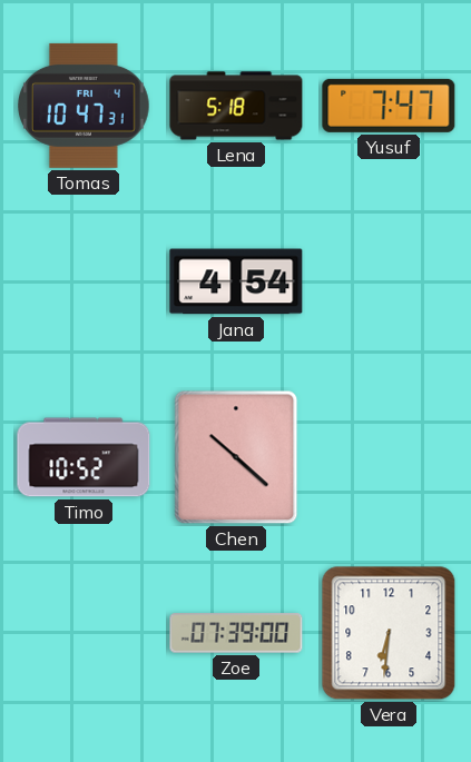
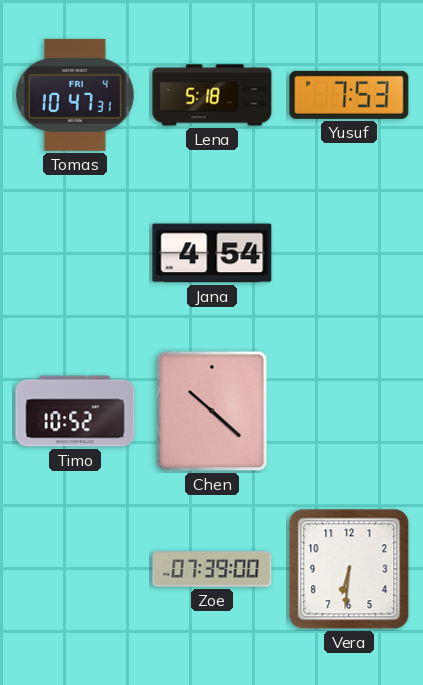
Yusuf: 7:47 -> 7:53 (349, 95)
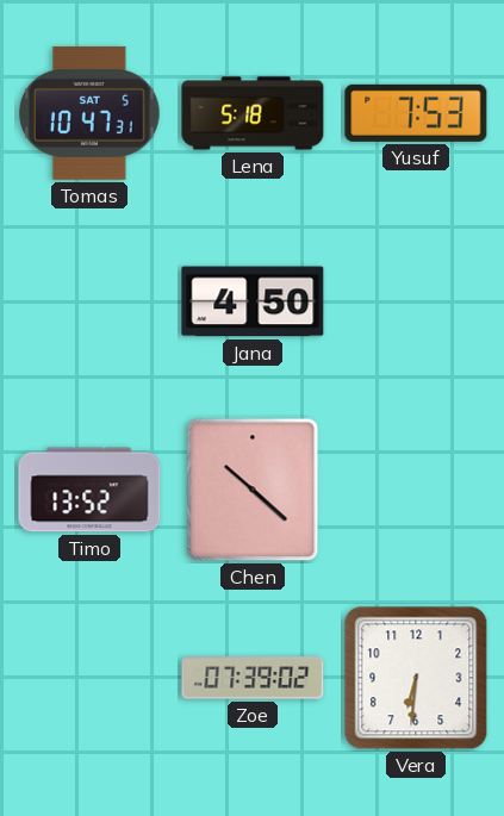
Tomas date: FRI 4 -> SAT 5 (89, 113)
Jana: 4:54 -> 4:50 (253, 301)
Timo: 10:52 -> 13:52 (89, 490)
Zoe: 07:39:00 -> 07:39:02 (253, 678)
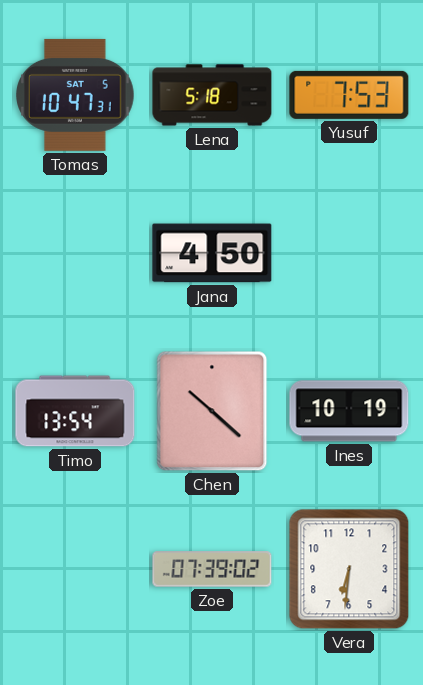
Timo: 13:52 -> 13:54 (75, 411)
Ines: none -> 10:19 (349, 411)
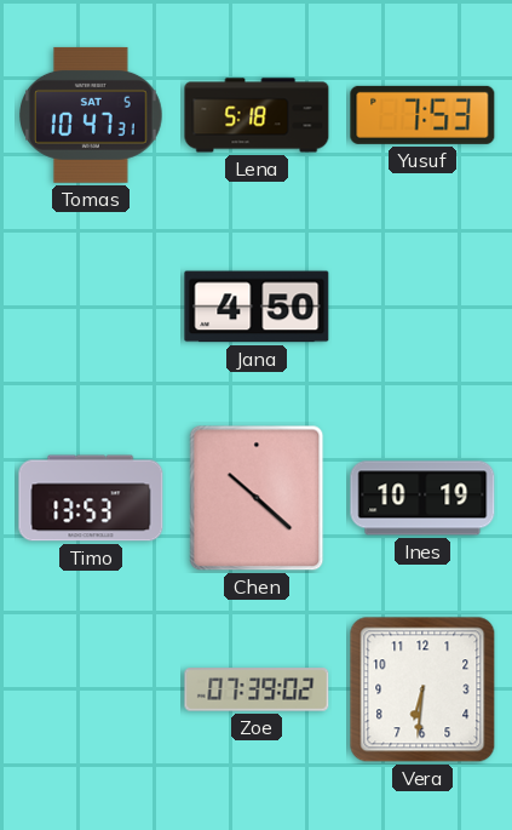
Timo: 13:54 -> 13:53 (91, 498)
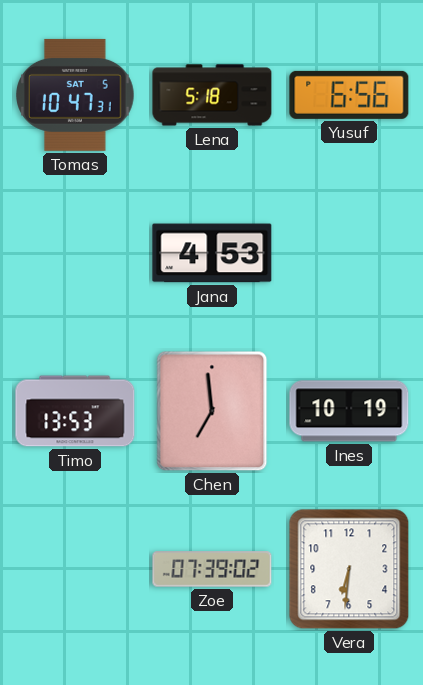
Yusuf: 7:53 -> 6:56 (349, 95)
Jana: 4:50 -> 4:53 (212, 253)
Chen: 10:22 -> 6:59 (212, 411)
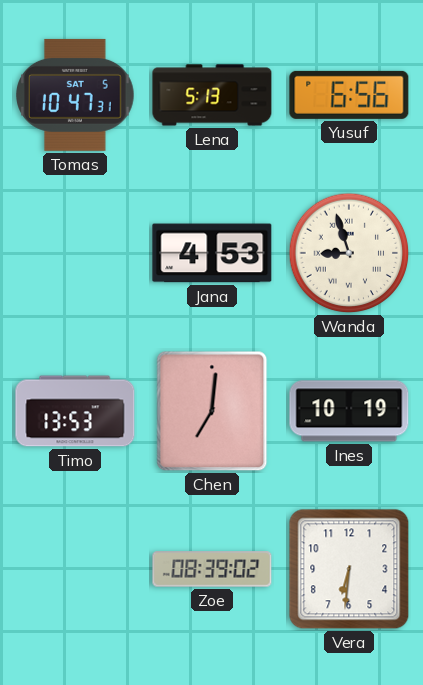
Lena: 5:18 -> 5:13 (212, 95)
Wanda: none -> 8:57 (349, 253)
Chen: 6:59 -> 7:01 (212, 411)
Zoe: 07:39 -> 08:39 (212, 569)
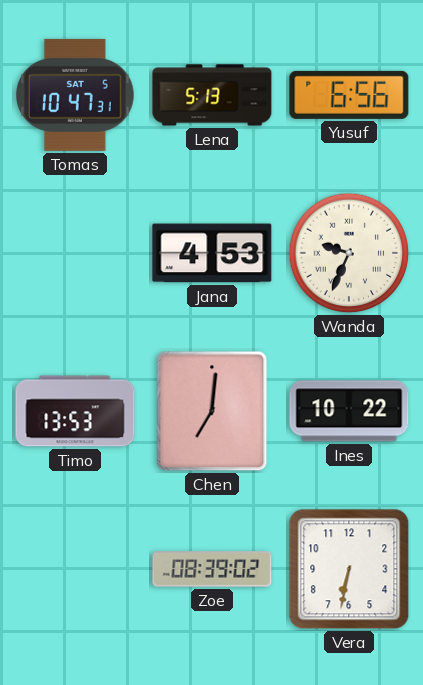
Wanda: 8:57 -> 9:34 (349, 253)
Ines: 10:19 -> 10:22 (349, 411)
Vera: 6:31 -> 6:32 (349, 569)
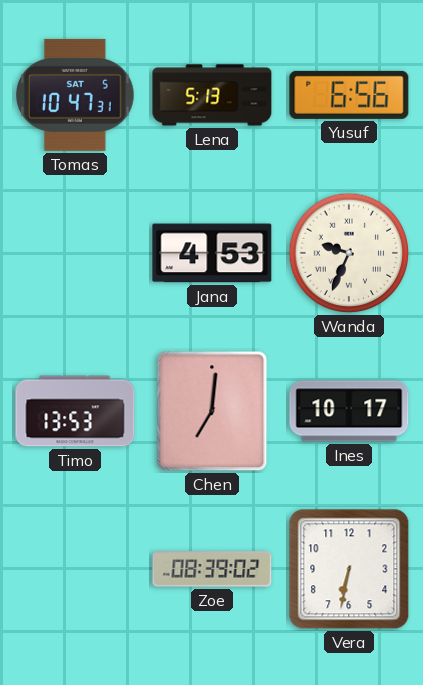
Ines: 10:22 -> 10:17 (349, 411)
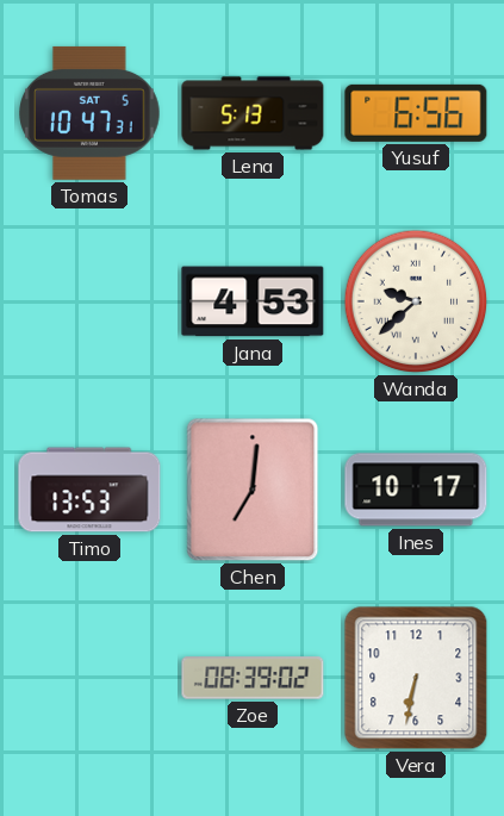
Wanda: 9:34 -> 9:38 (416, 301)
